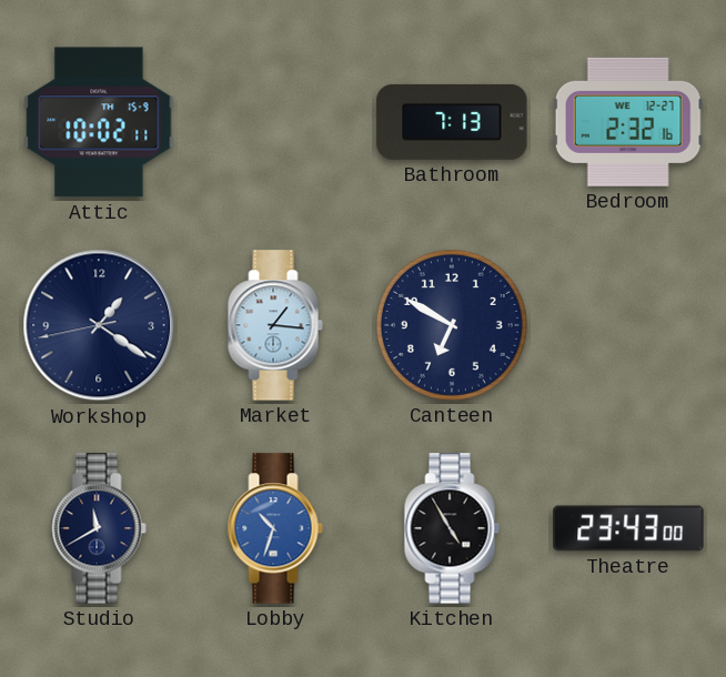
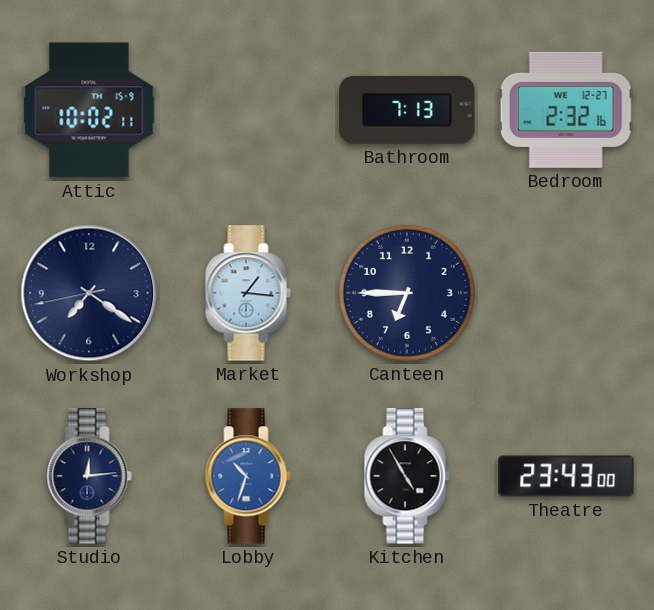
Workshop: 1:20 -> 7:20 (89, 293)
Canteen: 6:50 -> 6:45 (407, 293)
Studio: 11:40 -> 12:14 (89, 476)
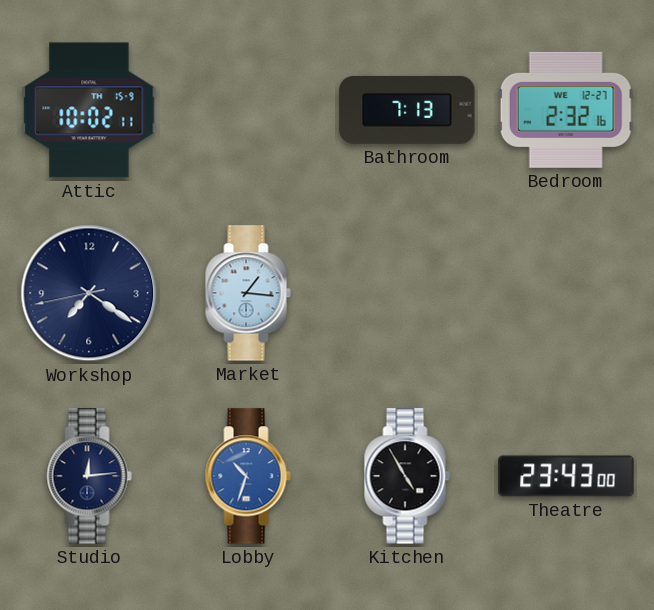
Canteen: 6:45 -> none (407, 293)
